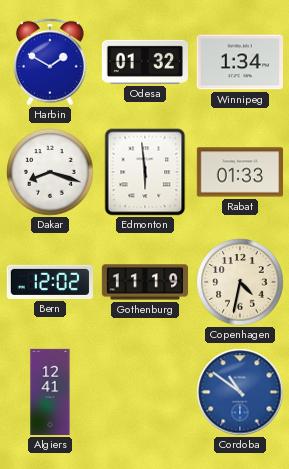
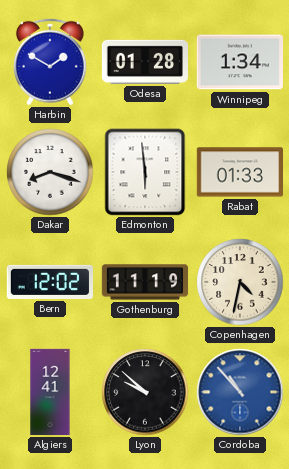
Odesa: 01:32 -> 01:28 (144, 62)
Lyon: none -> 9:52 (145, 392)
Cordoba: 10:51 -> 10:53 (240, 392)
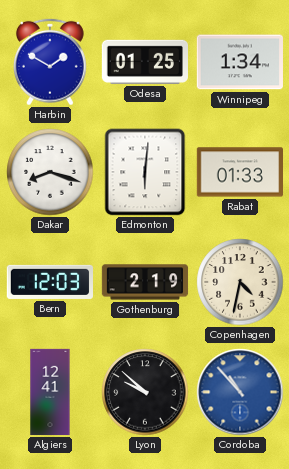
Odesa: 01:28 -> 01:25 (144, 62)
Edmonton: 5:59 -> 6:01 (145, 172)
Bern: 12:02 -> 12:03 (49, 282)
Gothenburg: 11:19 -> 2:19 (145, 282)
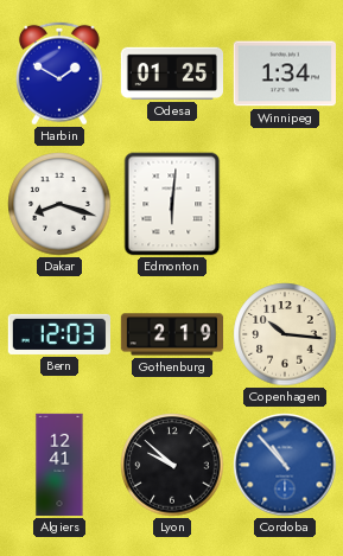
Rabat: 01:33 -> none (239, 172)
Copenhagen: 4:32 -> 10:16 (285, 334)
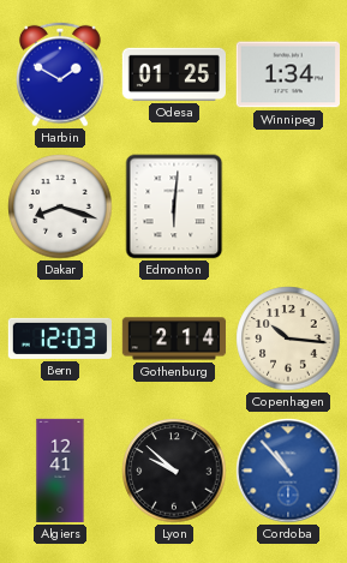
Gothenburg: 2:19 -> 2:14 (174, 339)
